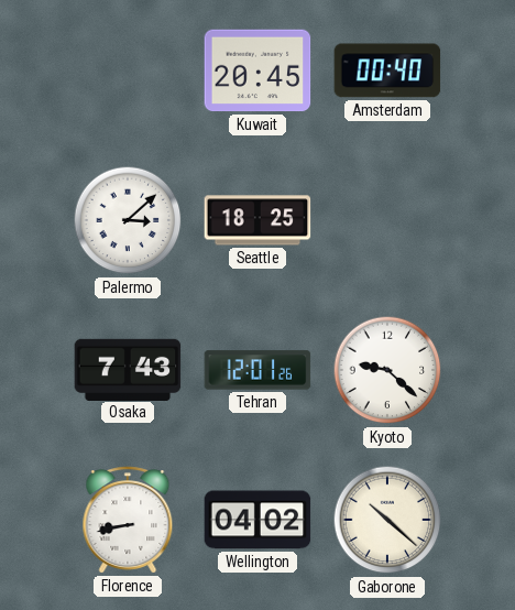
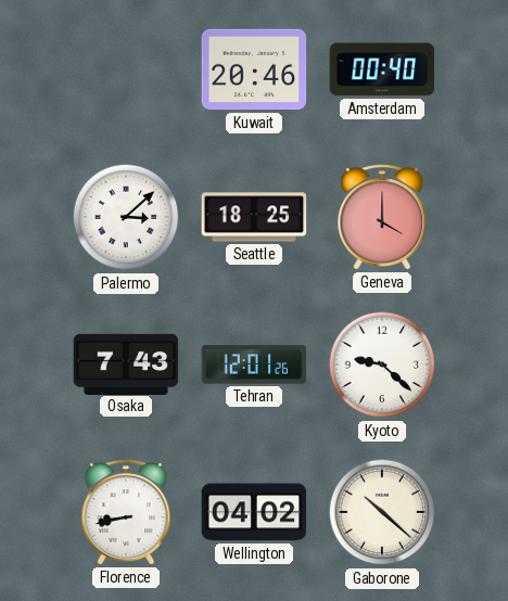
Kuwait: 20:45 -> 20:46 (254, 69)
Geneva: none -> 4:00 (382, 217)
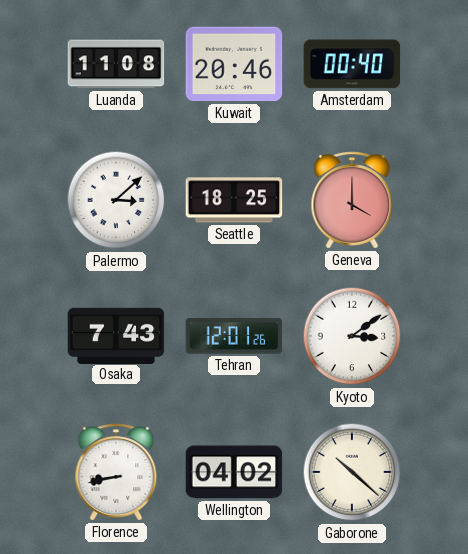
Luanda: none -> 11:08 (116, 64)
Kyoto: 9:22 -> 3:09 (352, 336)
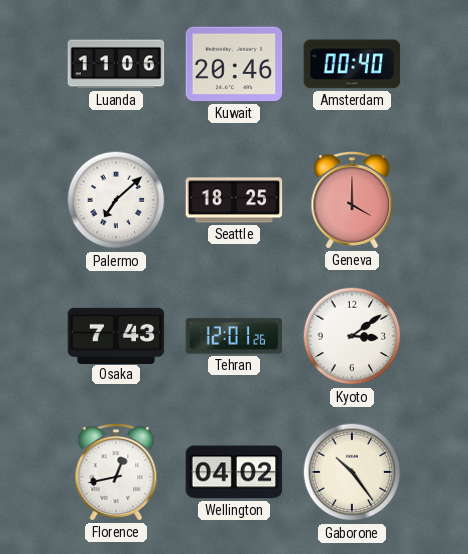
Luanda: 11:08 -> 11:06 (116, 64)
Palermo: 3:08 -> 7:08 (116, 200)
Florence: 8:43 -> 12:43 (116, 472)
Gaborone: 10:22 -> 10:24 (352, 472)
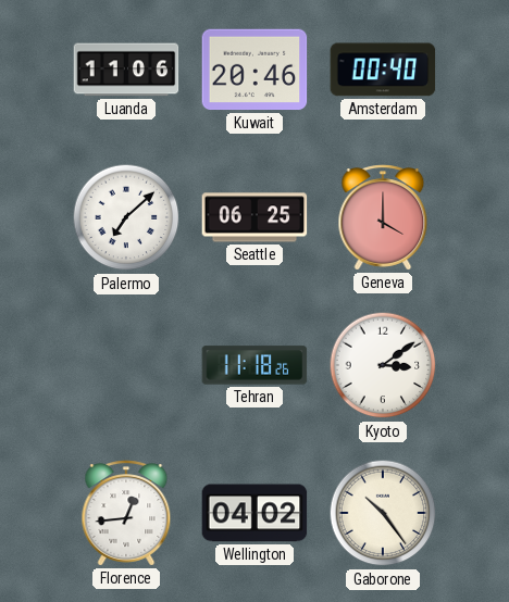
Seattle: 18:25 -> 06:25 (254, 217)
Osaka: 7:43 -> none (116, 335)
Tehran: 12:01 -> 11:18 (254, 365)
Florence: 12:43 -> 12:44 (126, 513)
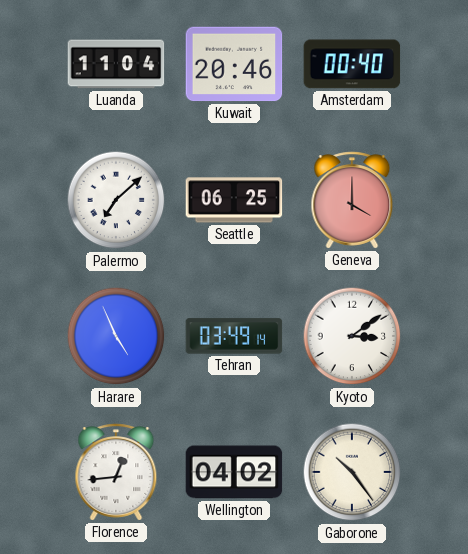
Luanda: 11:06 -> 11:04 (116, 64)
Harare: none -> 4:56 (116, 336)
Tehran: 11:18 -> 03:49 (234, 336)
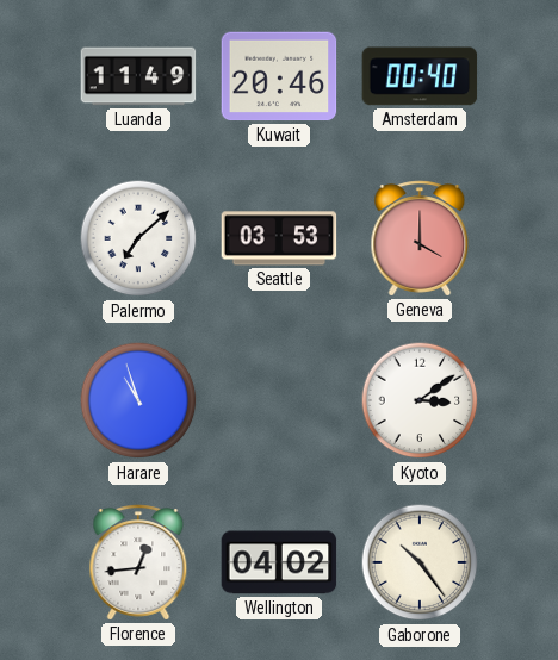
Luanda: 11:04 -> 11:49 (138, 76)
Seattle: 06:25 -> 03:53 (279, 238)
Harare: 4:56 -> 10:57 (138, 400)
Tehran: 03:49 -> none (234, 336)
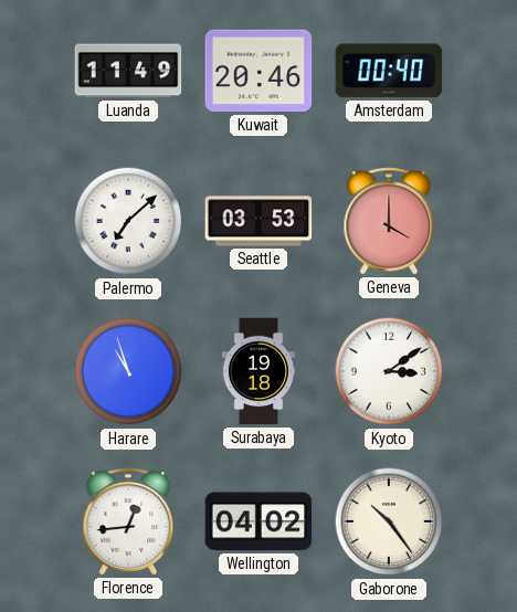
Surabaya: none -> 19:18 (258, 371)
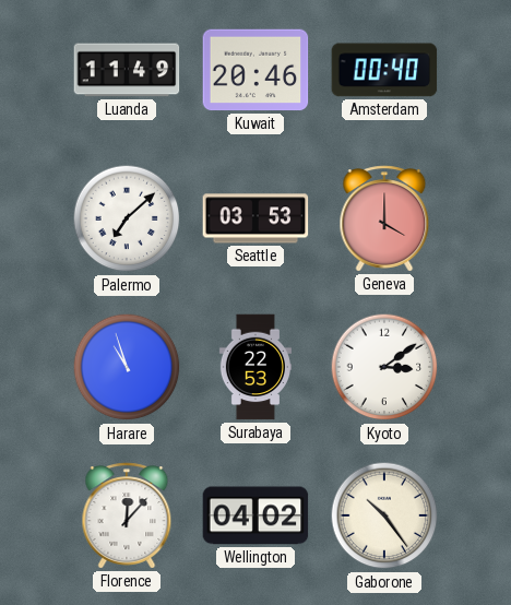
Surabaya: 19:18 -> 22:53 (255, 367)
Florence: 12:44 -> 12:07 (127, 515)
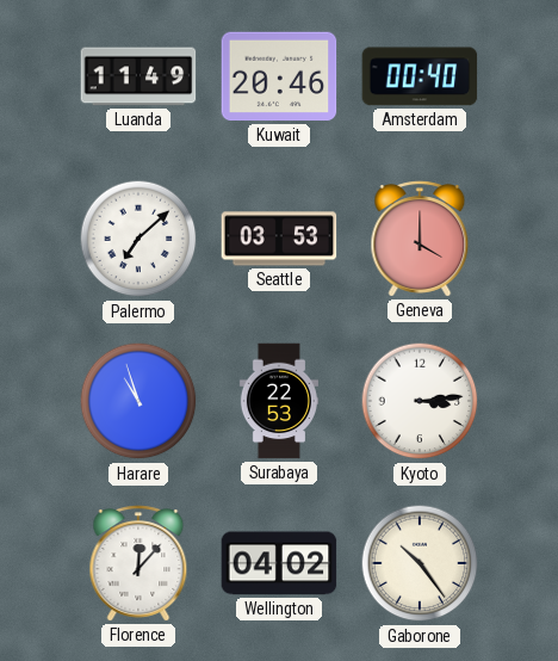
Kyoto: 3:09 -> 3:14 (420, 401)
